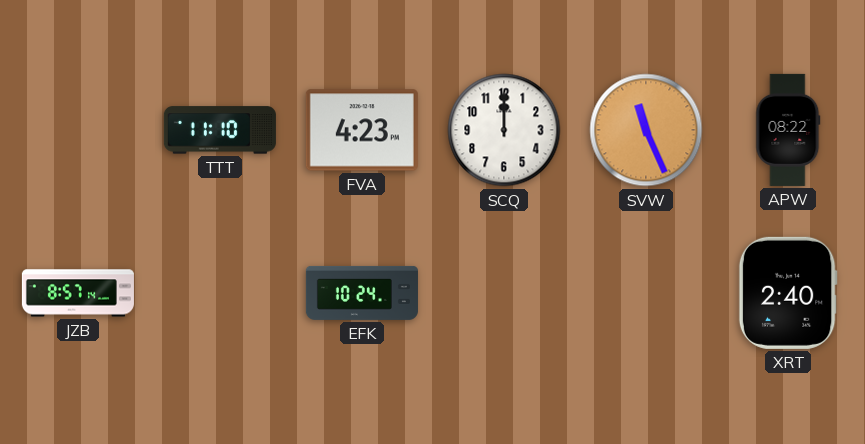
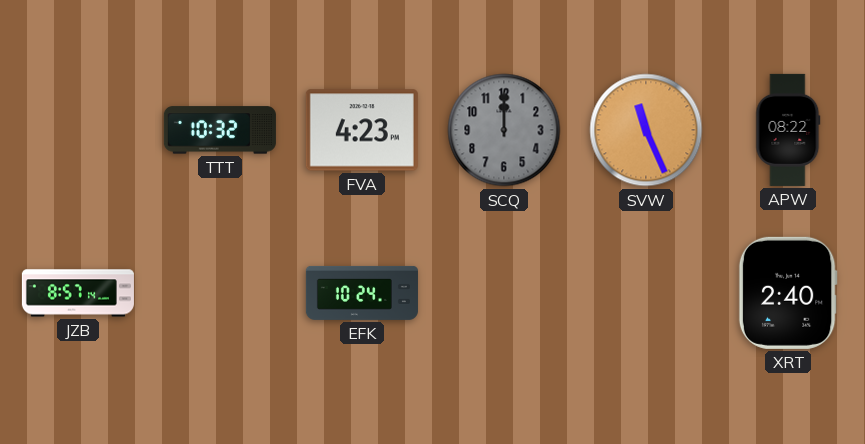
TTT: 11:10 -> 10:32 (220, 130)
SCQ dial: white -> grey (504, 130)
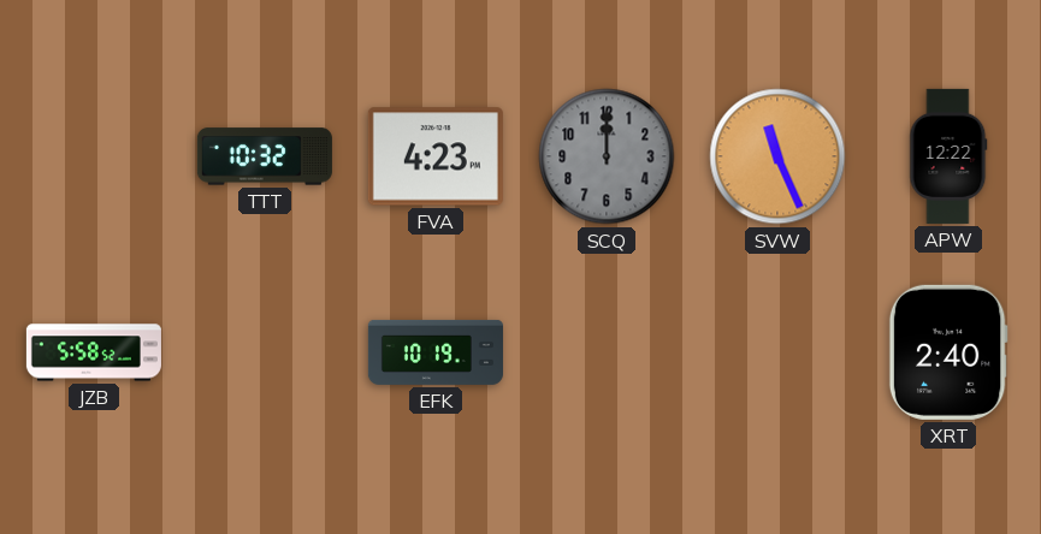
APW: 08:22 -> 12:22 (948, 156)
JZB: 8:57 -> 5:58 (94, 352)
EFK: 10:24 -> 10:19 (436, 352)
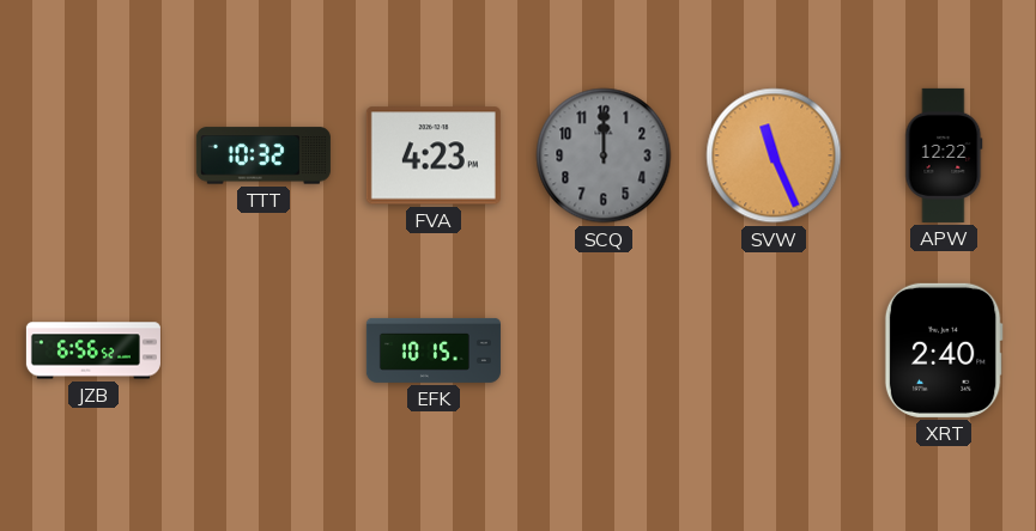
JZB: 5:58 -> 6:56 (93, 350)
EFK: 10:19 -> 10:15 (434, 350)
